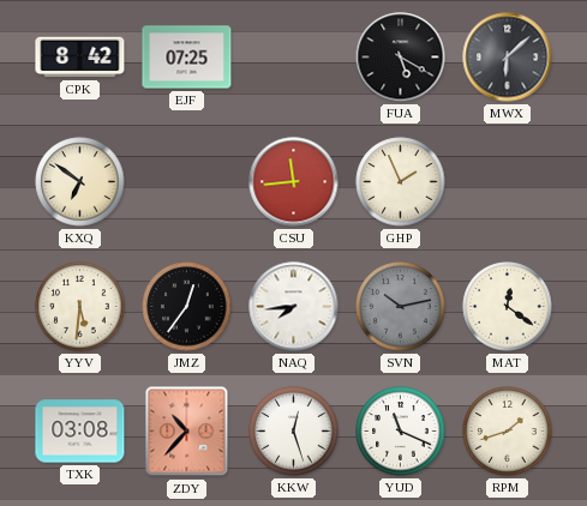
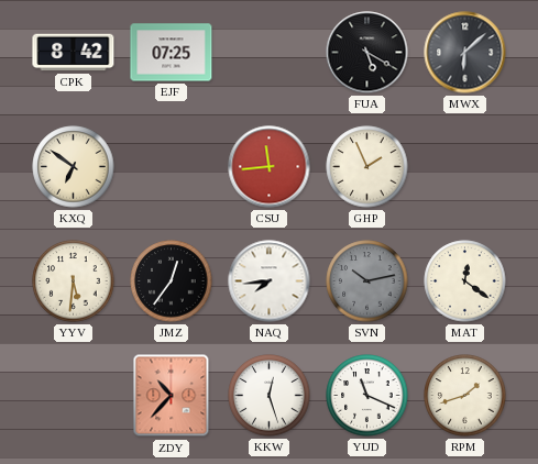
TXK: 03:08 -> none (80, 432)
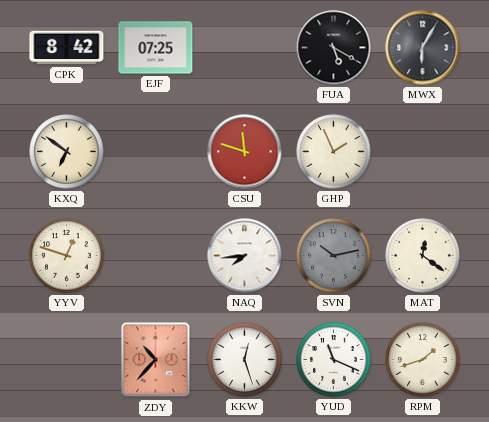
MWX: 6:08 -> 6:05 (423, 48)
CSU: 11:44 -> 11:48 (245, 152)
YYV: 5:31 -> 12:48 (67, 256)
JMZ: 12:36 -> none (172, 281)
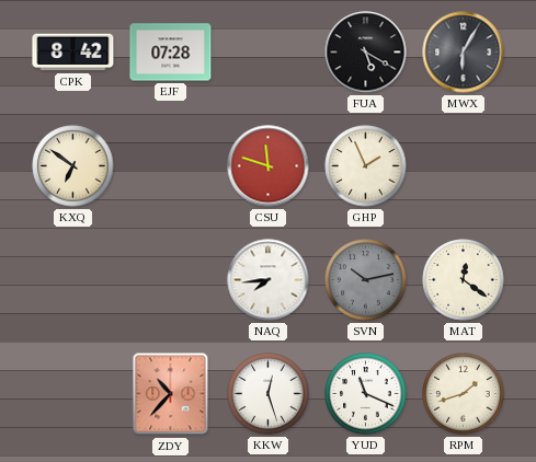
EJF: 07:25 -> 07:28 (171, 53)
YYV: 12:48 -> none (67, 256)
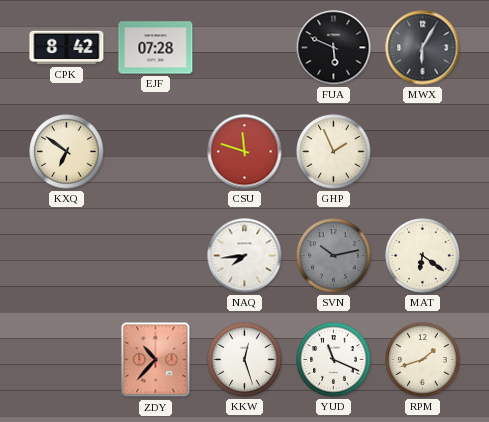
FUA: 5:20 -> 5:49 (334, 48)
MAT: 12:21 -> 6:21 (423, 256)
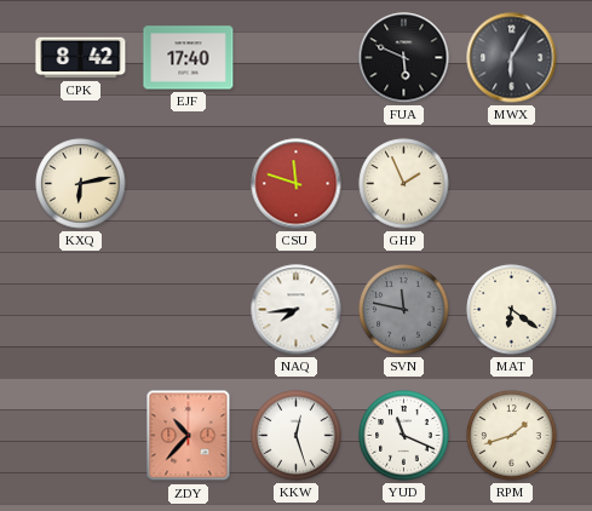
EJF: 07:28 -> 17:40 (189, 58)
KXQ: 6:51 -> 6:13 (81, 184)
SVN: 10:13 -> 11:47 (404, 310)
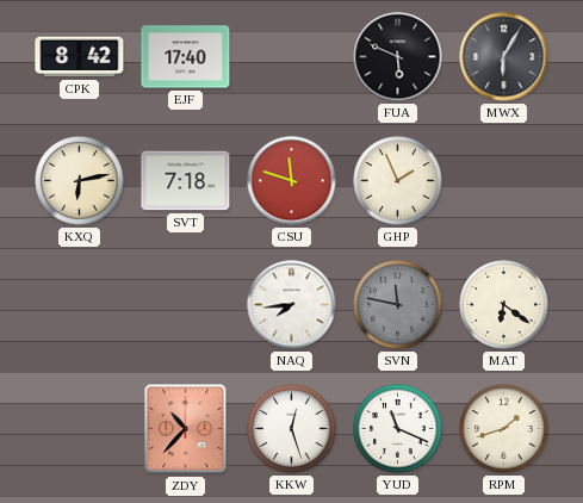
SVT: none -> 7:18 (186, 181)
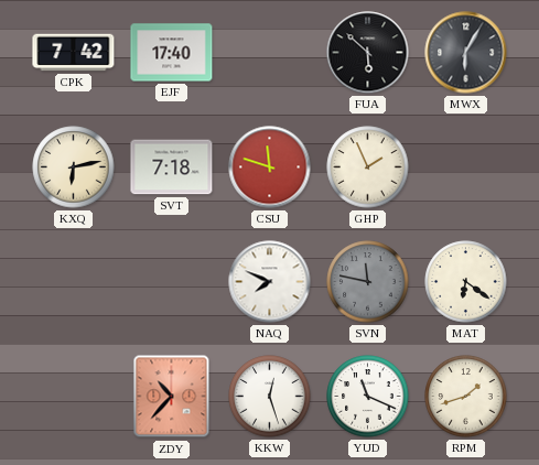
CPK: 8:42 -> 7:42 (74, 53)
FUA: 5:49 -> 5:52 (368, 53)
NAQ: 7:44 -> 7:49 (270, 282)
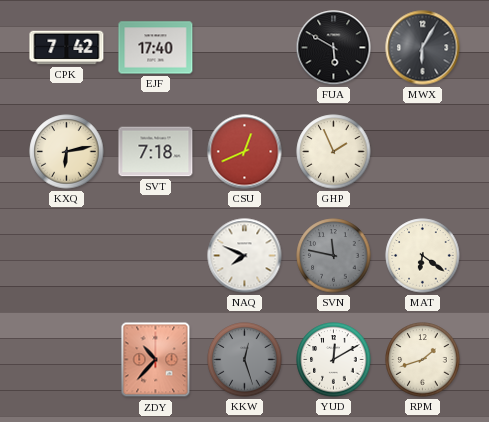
FUA: 5:52 -> 5:50 (334, 48)
CSU: 11:48 -> 12:41 (245, 152)
KKW dial: white -> grey (245, 360)
YUD: 11:19 -> 12:10 (334, 360)
